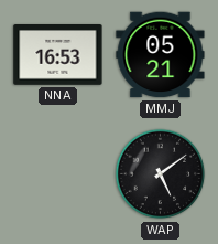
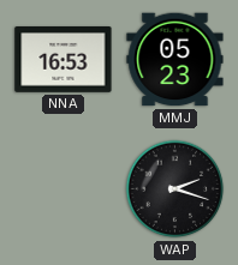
MMJ: 05:21 -> 05:23 (175, 60)
WAP: 5:09 -> 2:18 (175, 189)
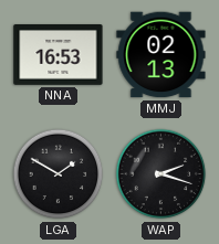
MMJ: 05:23 -> 02:13 (161, 55)
LGA: none -> 1:50 (59, 174)
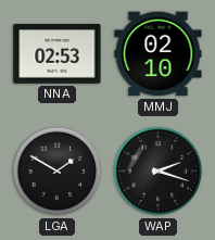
NNA: 16:53 -> 02:53 (58, 54)
MMJ: 02:13 -> 02:10 (159, 54)
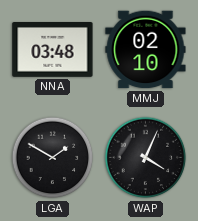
NNA: 02:53 -> 03:48 (53, 50)
WAP: 2:18 -> 4:04 (146, 158)
